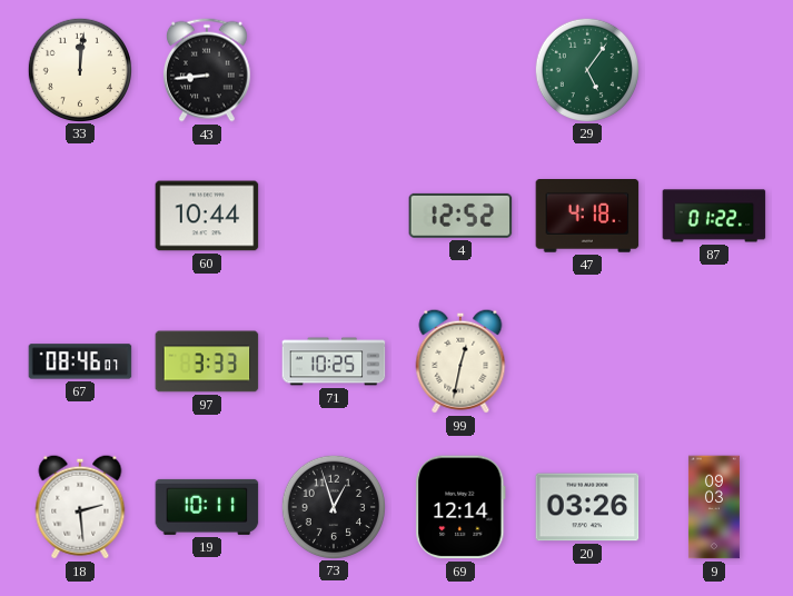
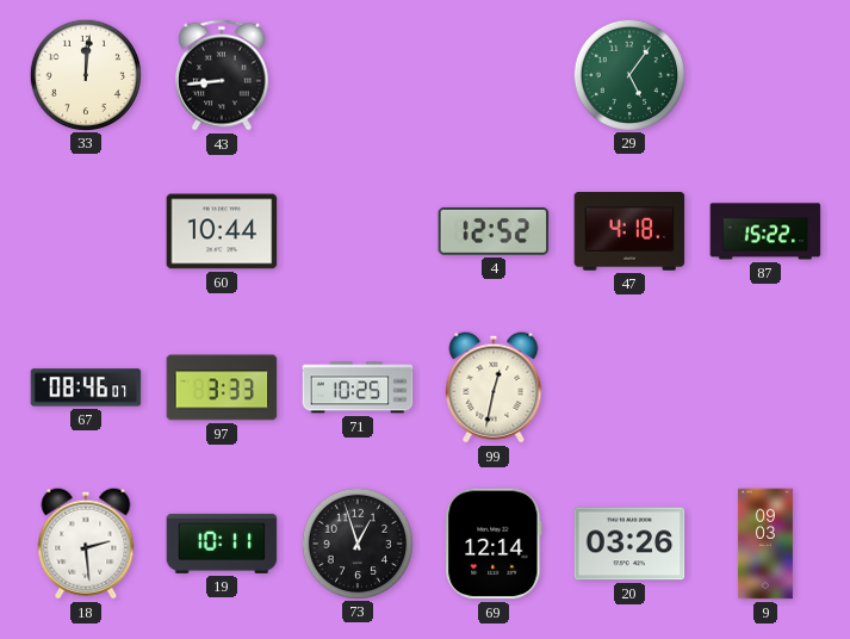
87: 01:22 -> 15:22 (765, 231)
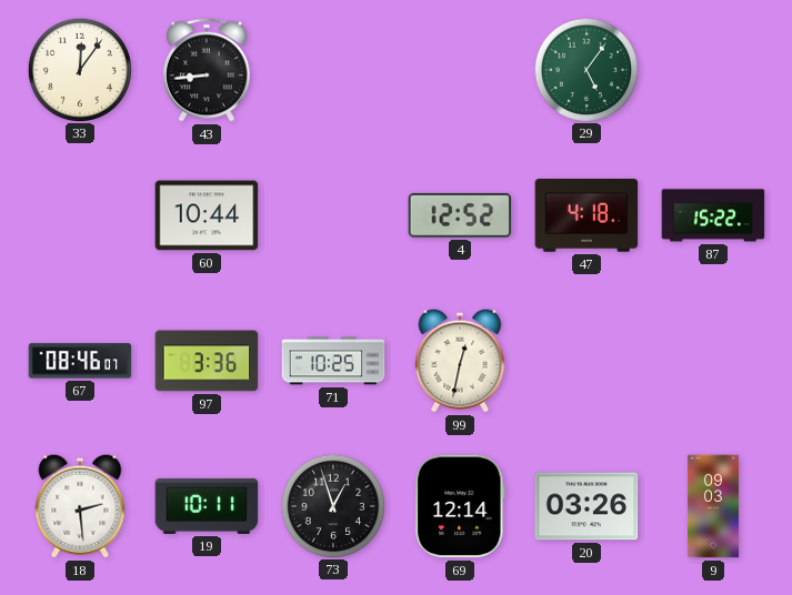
33: 12:01 -> 12:06 (79, 69)
97: 3:33 -> 3:36 (207, 361)
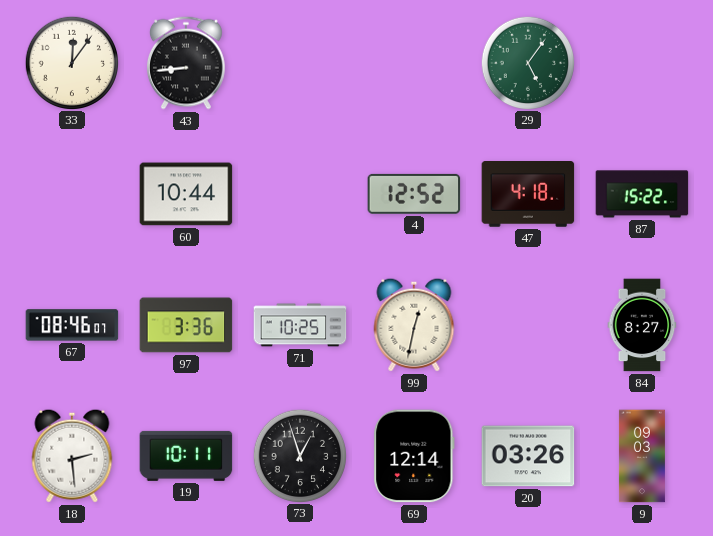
84: none -> 8:27 (642, 325)
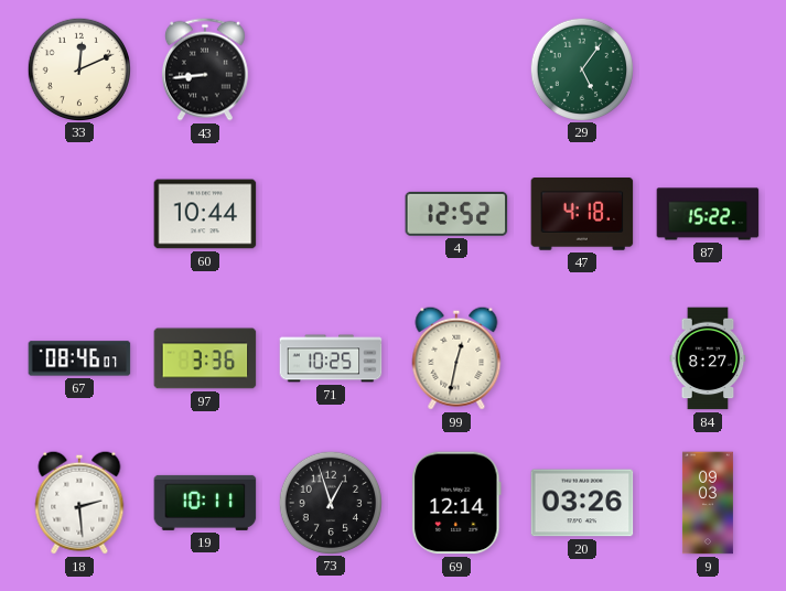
33: 12:06 -> 12:11 (78, 68)
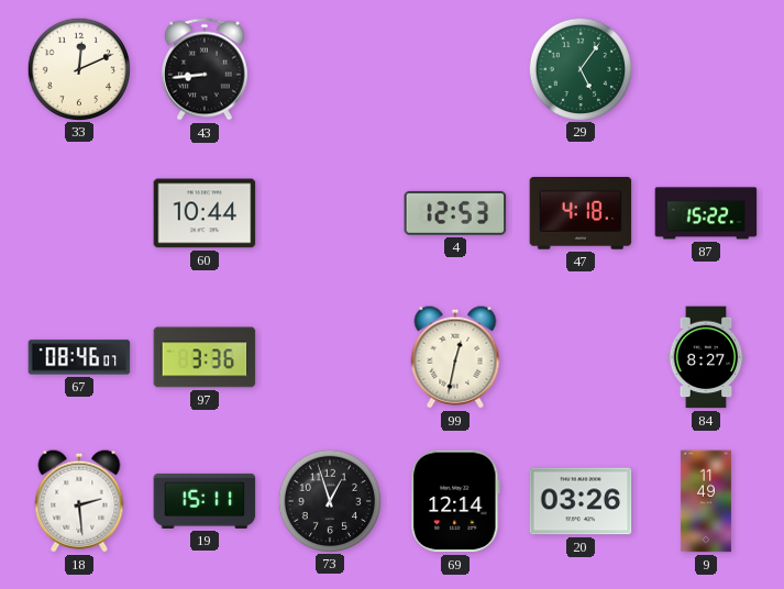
4: 12:52 -> 12:53 (455, 213)
71: 10:25 -> none (331, 358)
19: 10:11 -> 15:11 (205, 501)
9: 09:03 -> 11:49 (706, 501)
